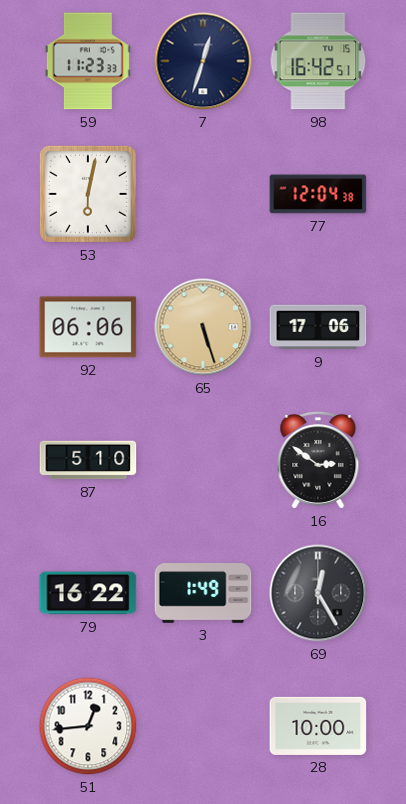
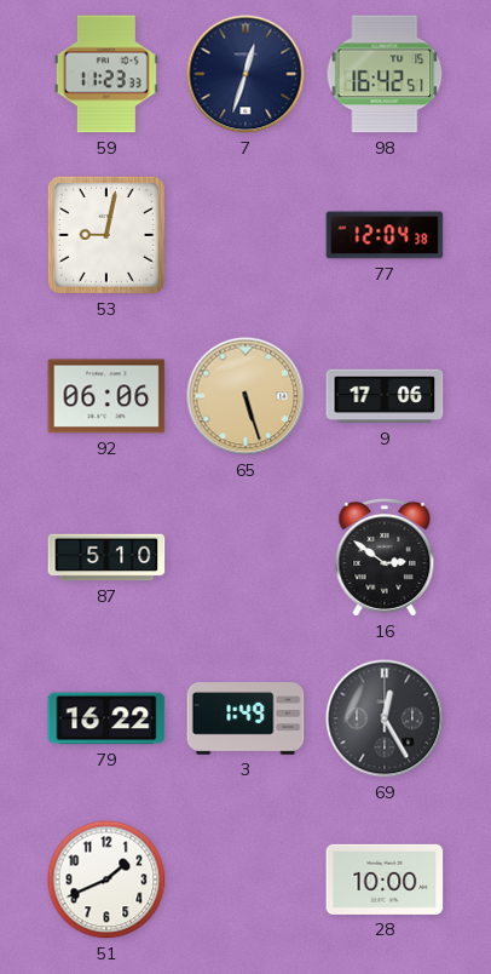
53: 6:02 -> 9:02 (106, 235)
51: 12:44 -> 1:41 (106, 880)
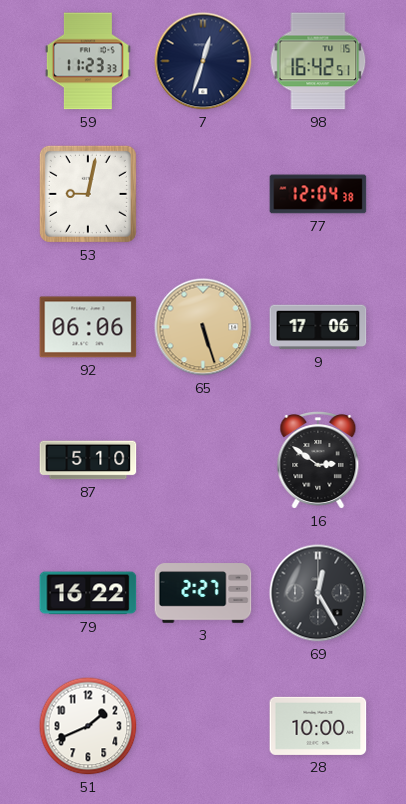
3: 1:49 -> 2:27 (203, 593)
